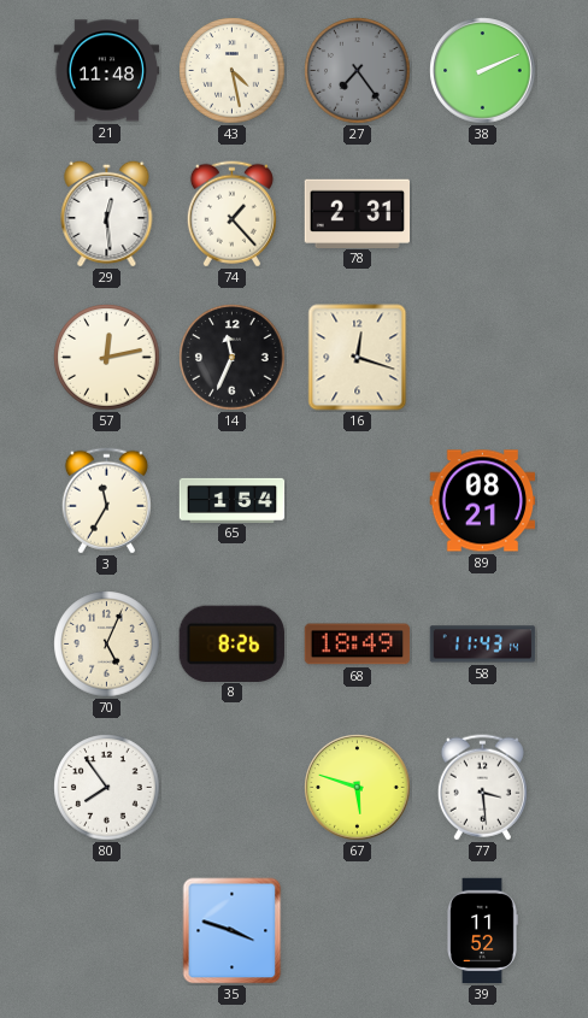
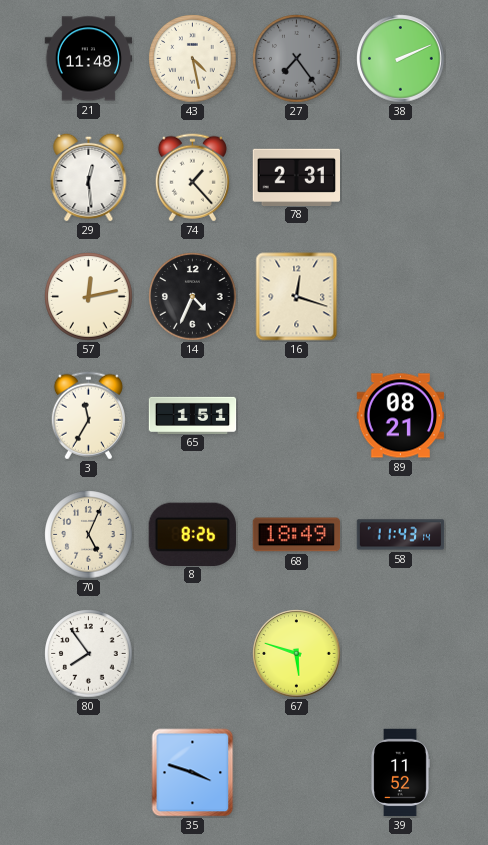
14: 11:34 -> 4:34 (193, 297)
65: 1:54 -> 1:51 (193, 415)
77: 3:29 -> none (482, 788)
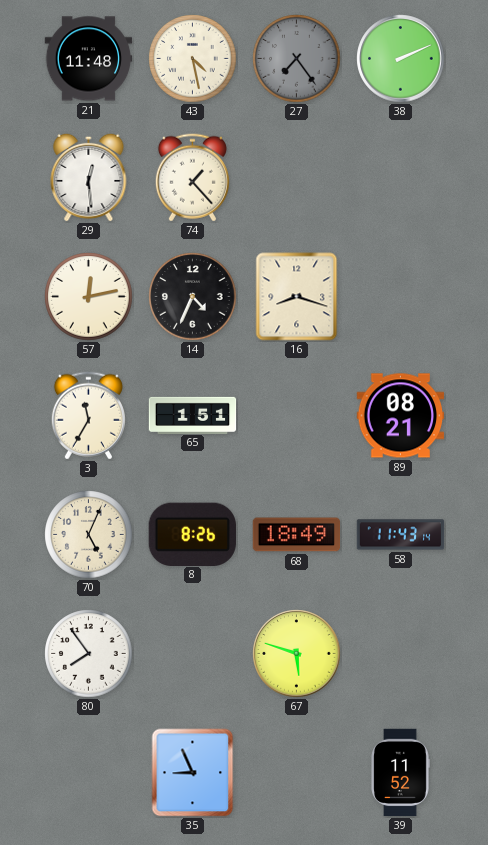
78: 2:31 -> none (297, 177)
16: 12:18 -> 8:18 (297, 297)
35: 3:48 -> 8:56 (193, 773)
